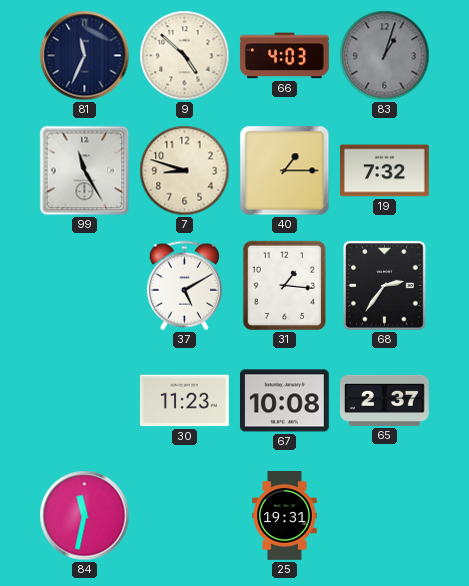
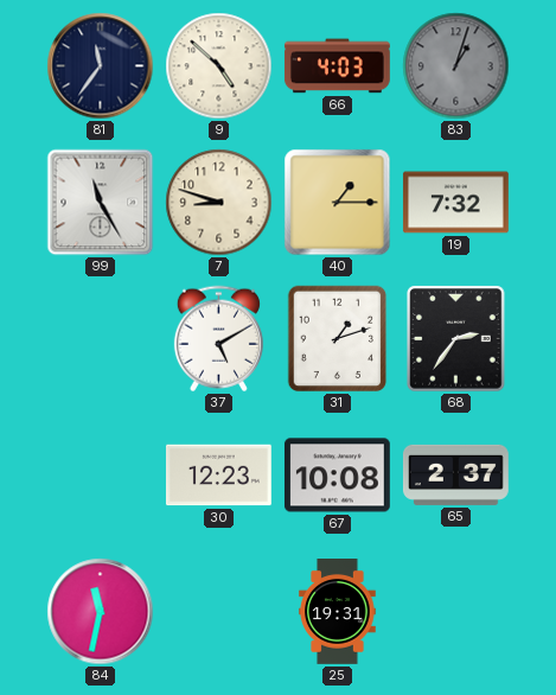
81: 11:34 -> 11:36 (101, 66)
31: 1:16 -> 1:12 (338, 339)
30: 11:23 -> 12:23 (218, 476)
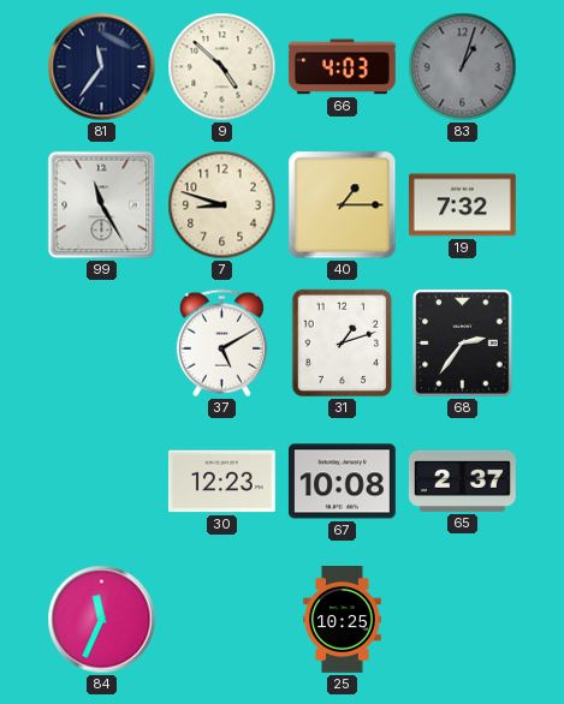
84: 11:32 -> 11:34 (102, 620)
25: 19:31 -> 10:25 (343, 620)
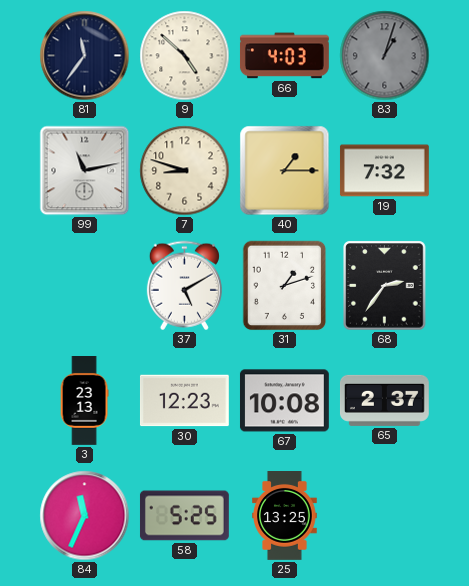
99: 11:25 -> 11:13 (85, 171)
3: none -> 23:13 (84, 401)
58: none -> 5:25 (184, 516)
25: 10:25 -> 13:25 (285, 516)
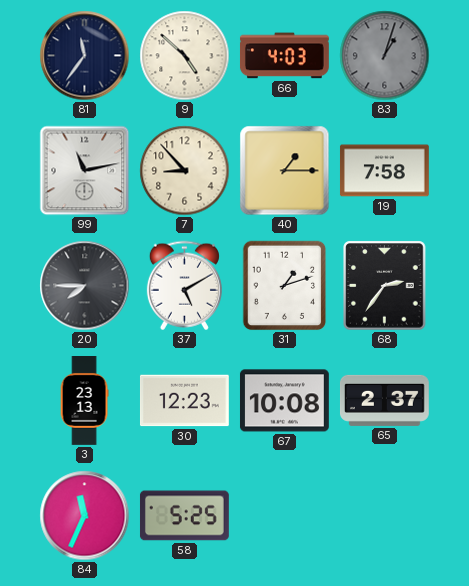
7: 8:48 -> 8:53 (185, 171)
19: 7:32 -> 7:58 (384, 171)
20: none -> 7:45 (85, 286)
25: 13:25 -> none (285, 516)
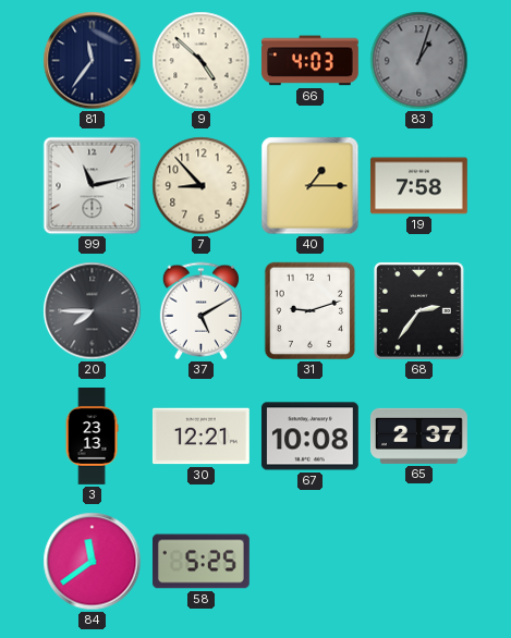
31: 1:12 -> 9:12 (311, 311)
30: 12:23 -> 12:21 (200, 437)
84: 11:34 -> 11:39 (93, 562)
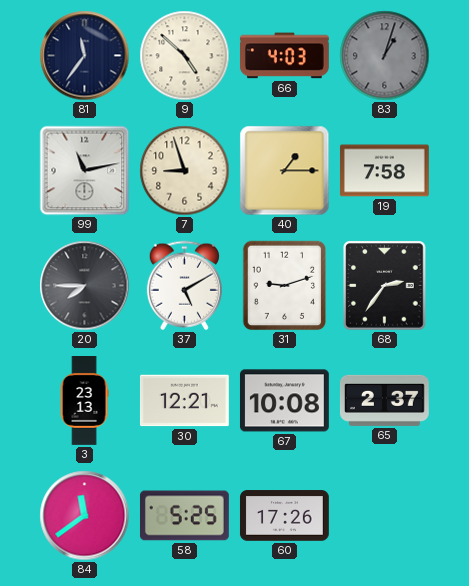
7: 8:53 -> 8:57 (185, 171)
60: none -> 17:26 (285, 516)
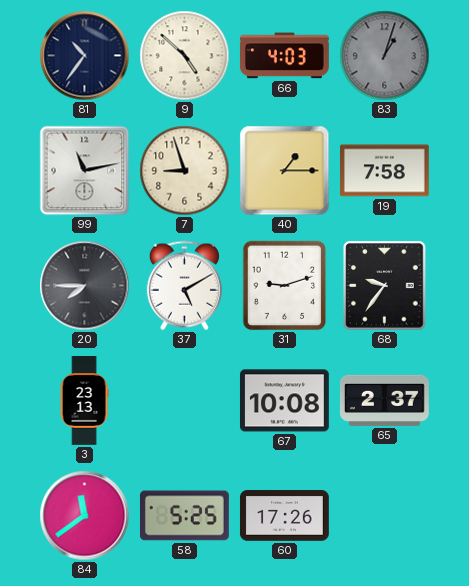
81: 11:36 -> 10:36 (85, 56)
68: 2:36 -> 9:36 (385, 286)
30: 12:21 -> none (184, 401)
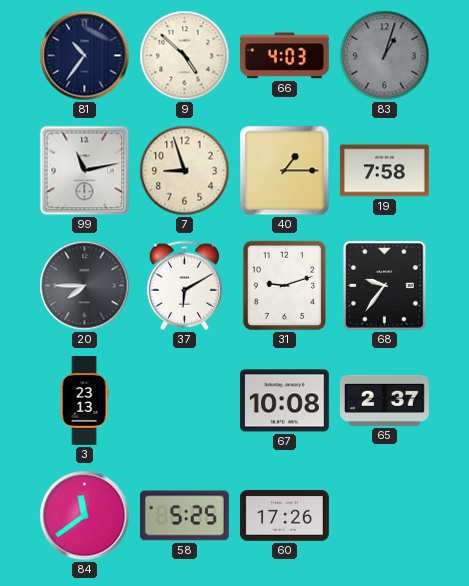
37: 5:10 -> 6:10 (184, 286)
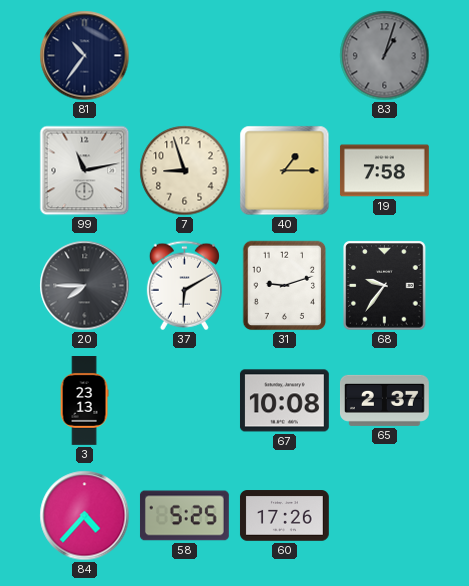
9: 4:52 -> none (185, 56)
66: 4:03 -> none (284, 56)
84: 11:39 -> 4:37 (85, 516)
